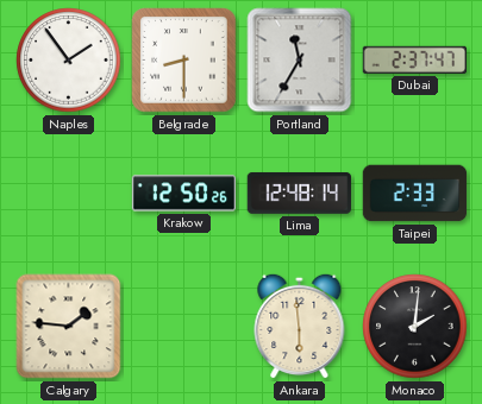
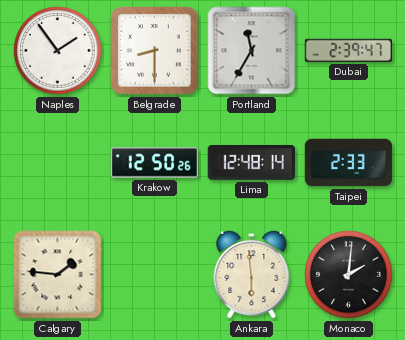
Dubai: 2:37 -> 2:39 (348, 50)
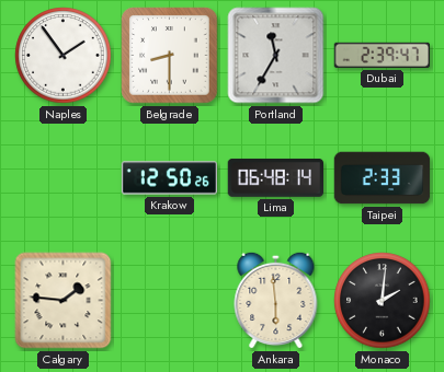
Lima: 12:48 -> 06:48 (275, 177)
